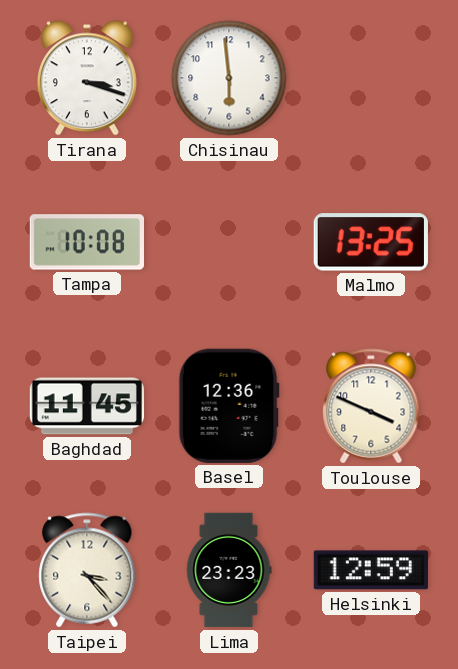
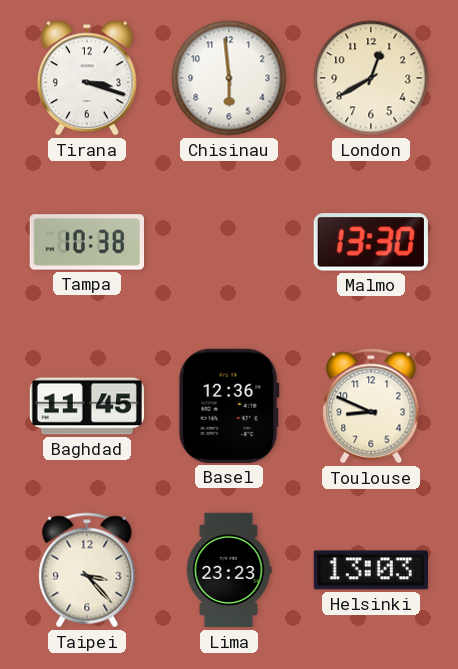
London: none -> 12:40 (371, 78)
Tampa: 10:08 -> 10:38 (86, 242)
Malmo: 13:25 -> 13:30 (371, 242)
Toulouse: 3:49 -> 8:49 (371, 406)
Helsinki: 12:59 -> 13:03 (371, 570)
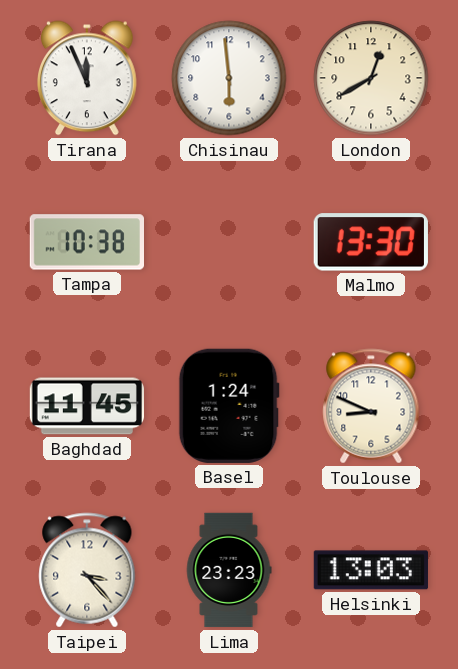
Tirana: 3:18 -> 11:56 (88, 78)
Basel: 12:36 -> 1:24 (229, 406)
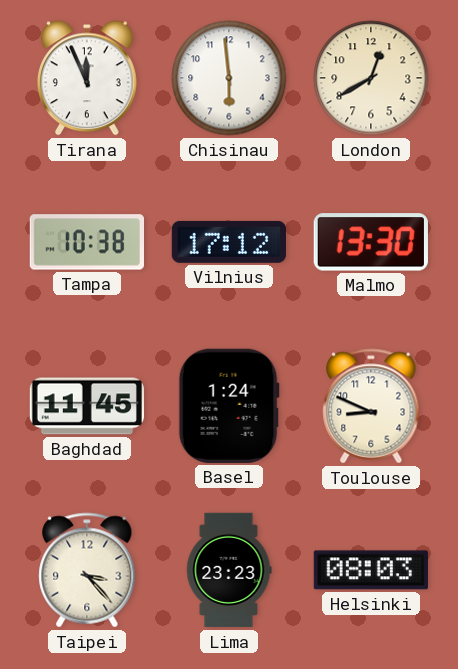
Vilnius: none -> 17:12 (229, 242)
Helsinki: 13:03 -> 08:03 (371, 570)
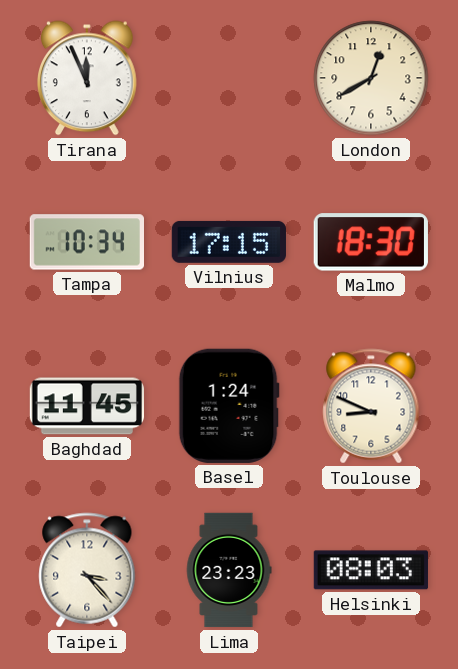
Chisinau: 5:59 -> none (229, 78)
Tampa: 10:38 -> 10:34 (86, 242)
Vilnius: 17:12 -> 17:15 (229, 242)
Malmo: 13:30 -> 18:30 (371, 242)
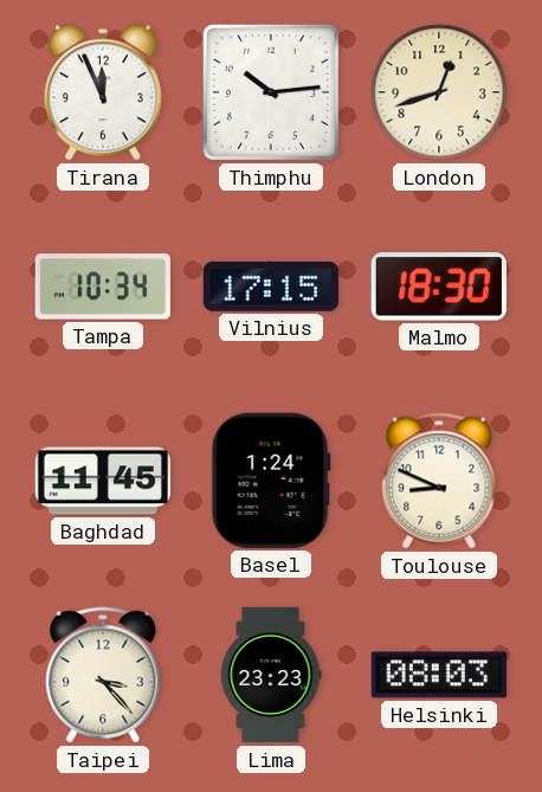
Thimphu: none -> 10:14 (271, 92)
London: 12:40 -> 12:42 (439, 92)
